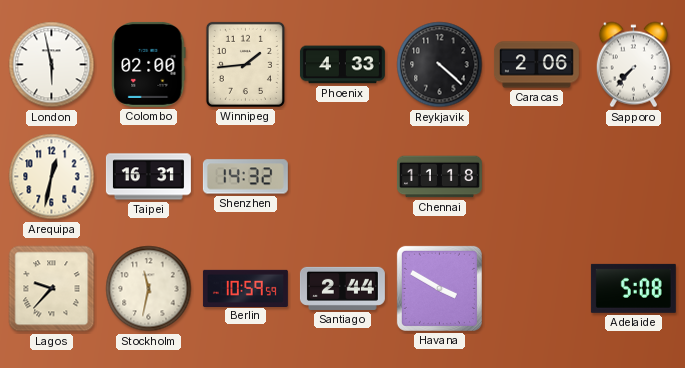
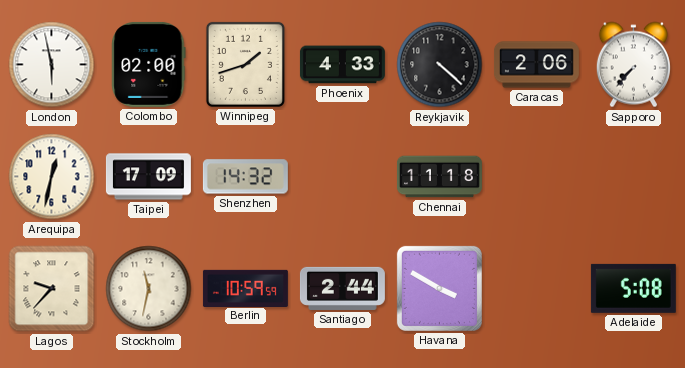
Winnipeg: 1:44 -> 1:42 (245, 64)
Taipei: 16:31 -> 17:09 (148, 177)
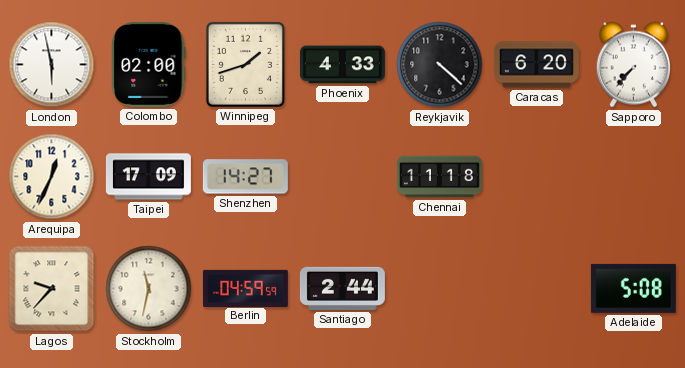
Caracas: 2:06 -> 6:20 (536, 65)
Arequipa: 12:32 -> 12:34 (52, 177)
Shenzhen: 14:32 -> 14:27 (245, 177)
Berlin: 10:59 -> 04:59 (245, 288)
Havana: 3:50 -> none (439, 288)
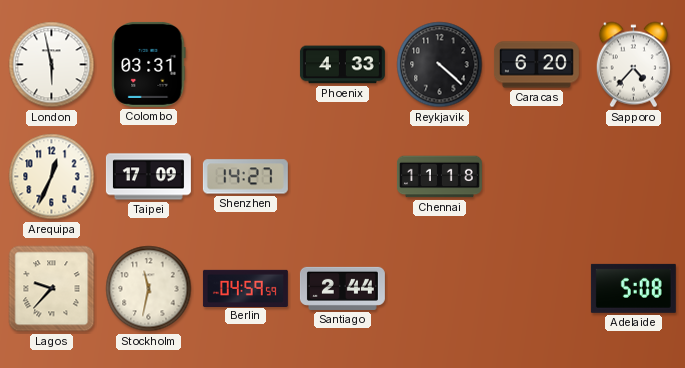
Colombo: 02:00 -> 03:31 (149, 64)
Winnipeg: 1:42 -> none (245, 64)
Sapporo: 7:37 -> 4:37 (633, 65)
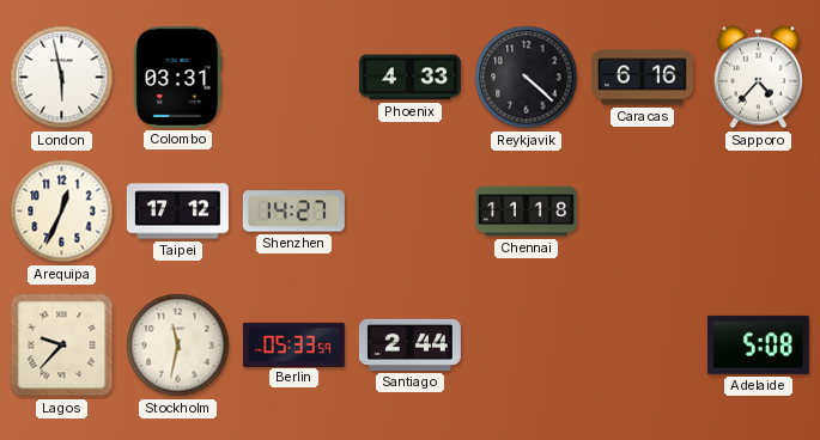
Caracas: 6:20 -> 6:16 (642, 78)
Taipei: 17:09 -> 17:12 (177, 212)
Berlin: 04:59 -> 05:33 (293, 344)
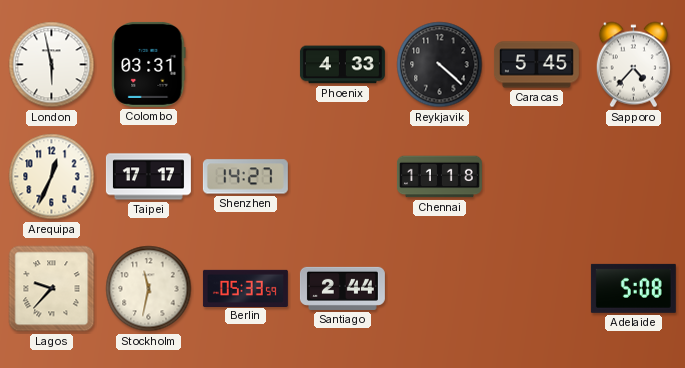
Caracas: 6:16 -> 5:45 (536, 65)
Taipei: 17:12 -> 17:17 (148, 177)
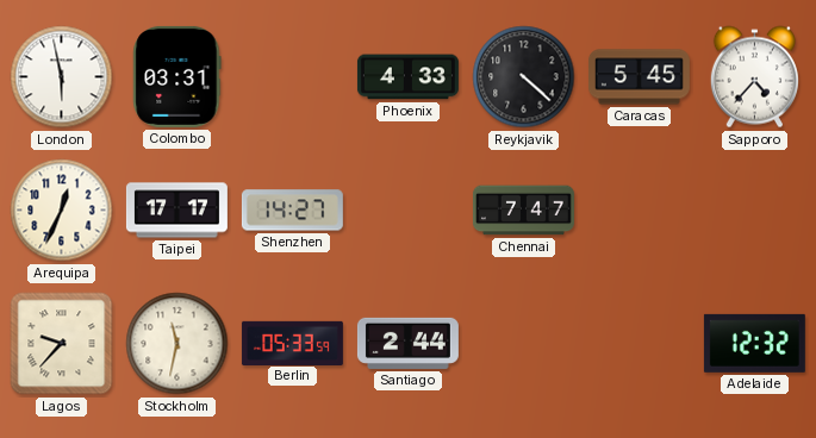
Chennai: 11:18 -> 7:47 (523, 211)
Adelaide: 5:08 -> 12:32 (754, 343)
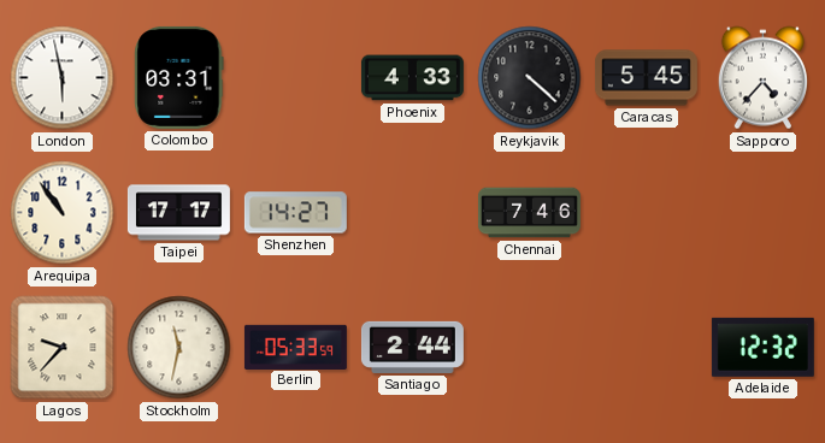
Arequipa: 12:34 -> 10:54 (63, 213)
Chennai: 7:47 -> 7:46 (529, 213)
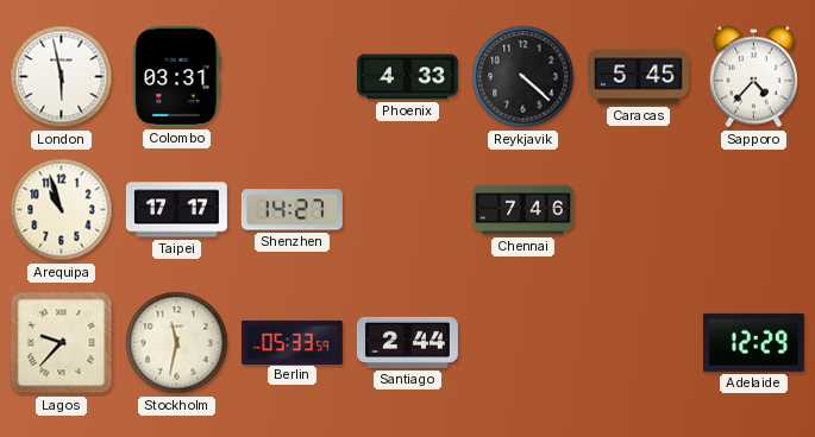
Arequipa: 10:54 -> 10:57 (62, 210)
Adelaide: 12:32 -> 12:29 (753, 342)
